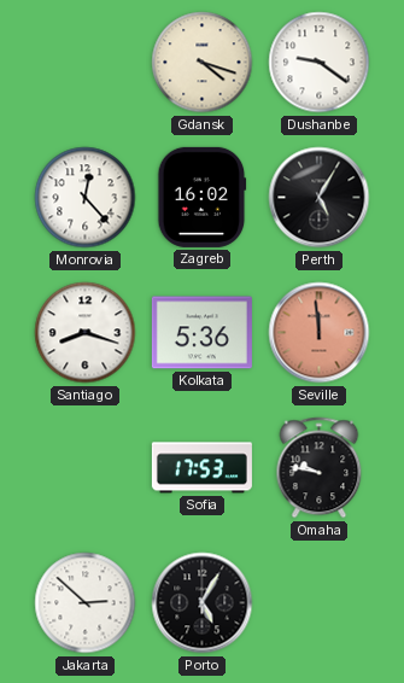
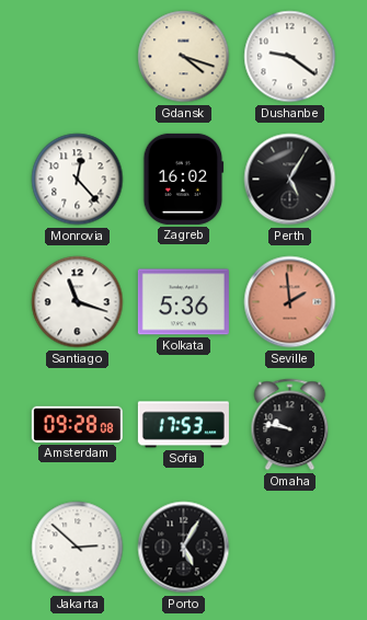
Santiago: 8:18 -> 11:18 (78, 302)
Seville: 11:59 -> 1:59 (290, 302)
Amsterdam: none -> 09:28 (77, 424)
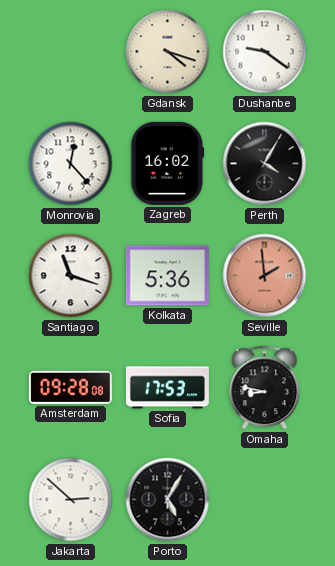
Perth: 5:05 -> 4:05 (265, 164)
Omaha: 9:47 -> 8:47 (265, 388)
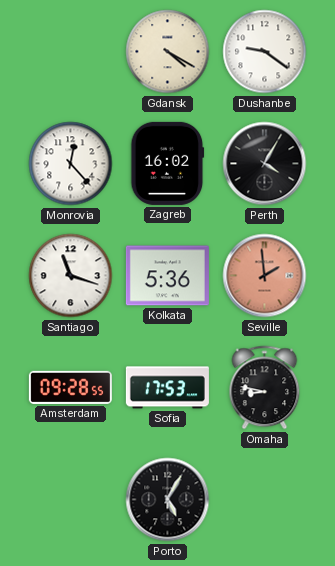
Gdansk: 4:18 -> 4:20 (168, 52)
Amsterdam: 09:28:08 -> 09:28:55 (70, 387)
Jakarta: 2:52 -> none (71, 500)
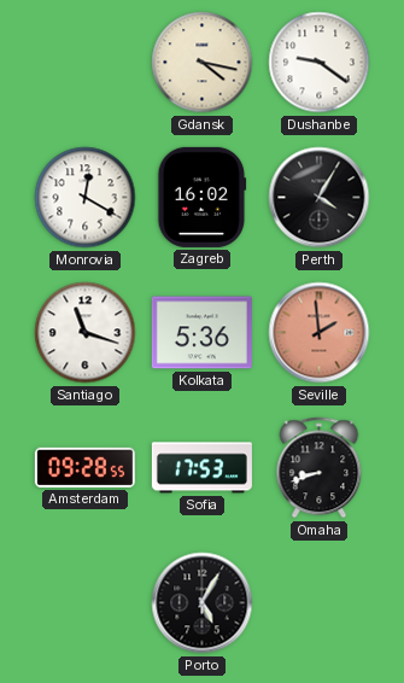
Gdansk: 4:20 -> 4:17 (203, 63)
Monrovia: 12:23 -> 12:20 (86, 198)
Omaha: 8:47 -> 8:42 (320, 468)
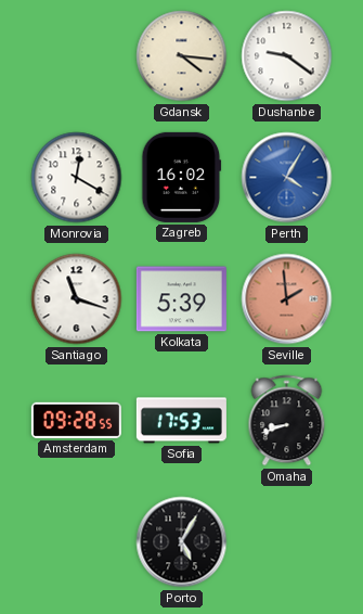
Gdansk: 4:17 -> 4:16 (182, 56)
Perth dial: black -> blue (287, 178)
Kolkata: 5:36 -> 5:39 (181, 299)
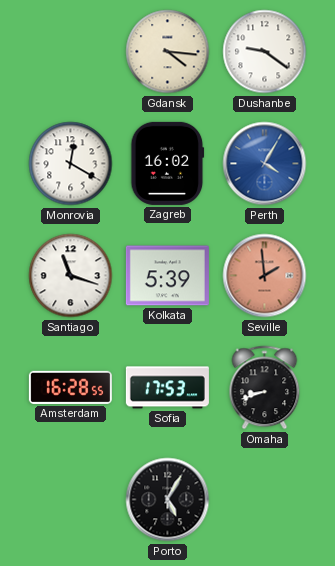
Amsterdam: 09:28 -> 16:28 (70, 387)
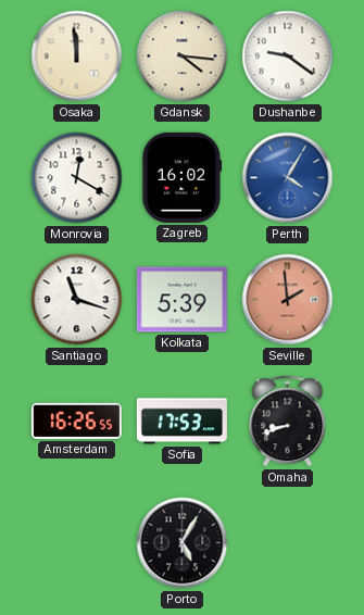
Osaka: none -> 11:59 (77, 57)
Amsterdam: 16:28 -> 16:26 (76, 421)
